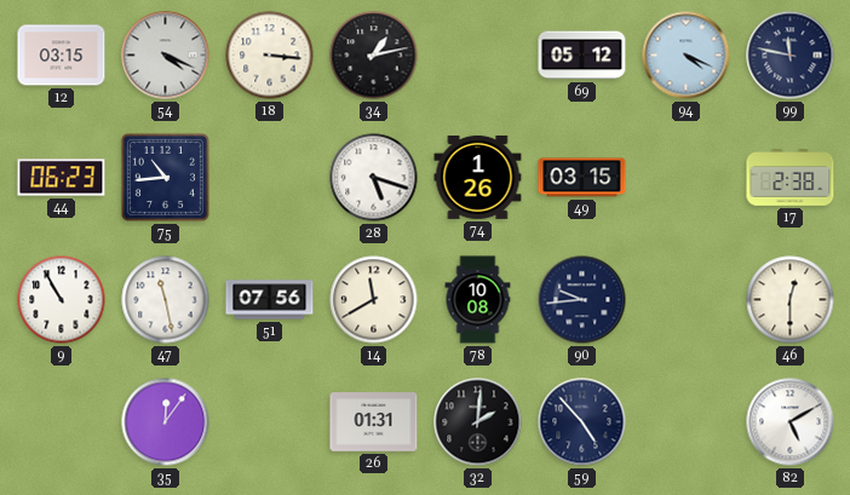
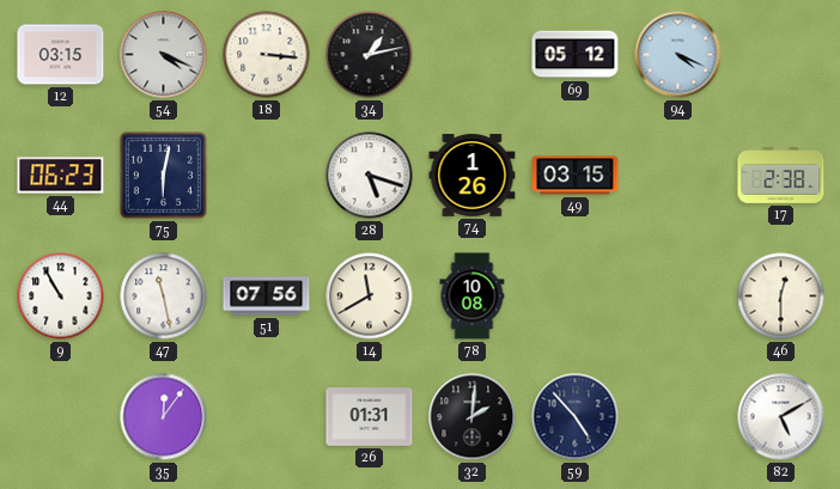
99: 11:47 -> none (791, 56)
75: 10:44 -> 6:02 (163, 175)
90: 9:44 -> none (582, 300)
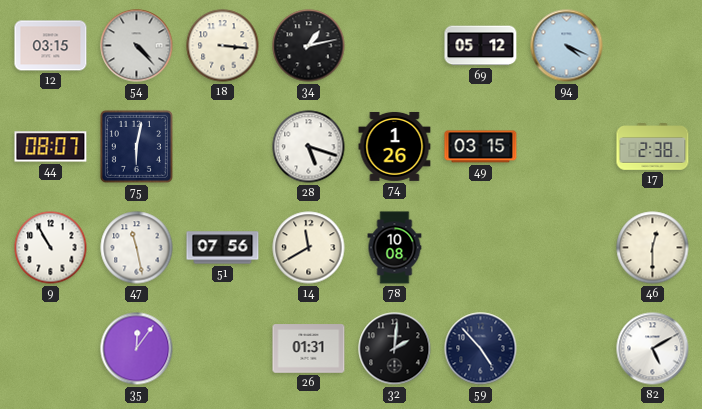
54: 4:19 -> 4:23 (137, 46)
44: 06:23 -> 08:07 (51, 147)
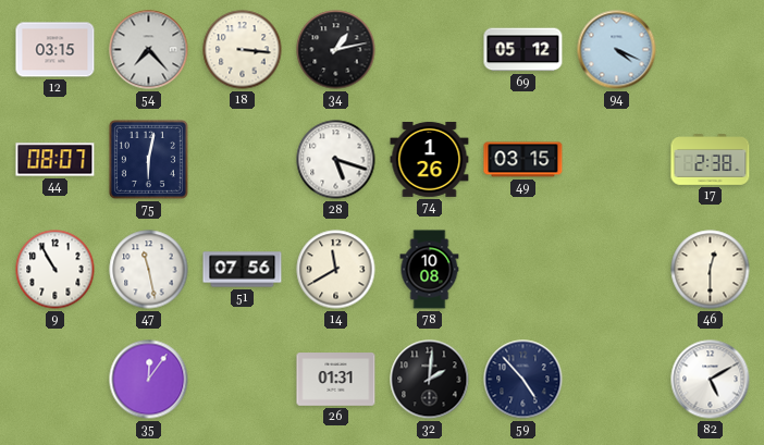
54: 4:23 -> 7:23 (149, 50)
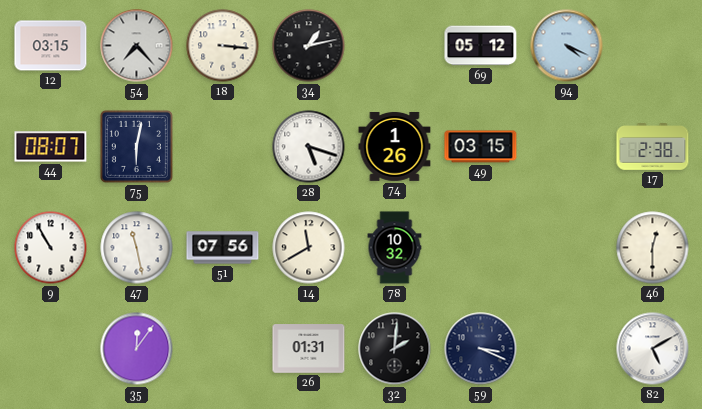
78: 10:08 -> 10:32 (395, 248)
59: 4:53 -> 3:19 (481, 349)
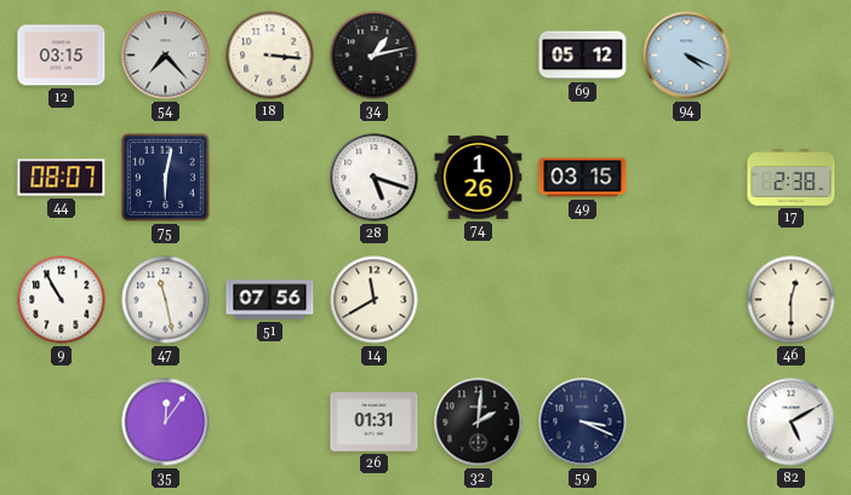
78: 10:32 -> none (395, 248)
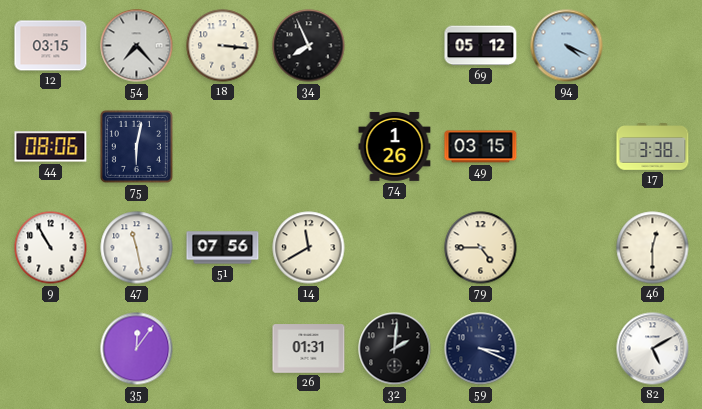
34: 1:13 -> 7:56 (309, 46)
44: 08:07 -> 08:06 (51, 147)
28: 5:18 -> none (375, 178)
17: 2:38 -> 3:38 (653, 147)
79: none -> 4:45 (481, 248)
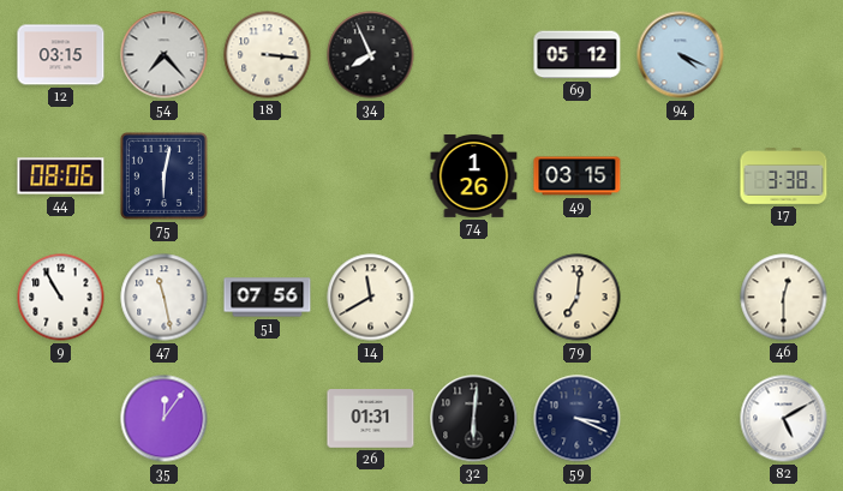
79: 4:45 -> 7:01 (578, 298)
32: 2:01 -> 6:01 (474, 419)
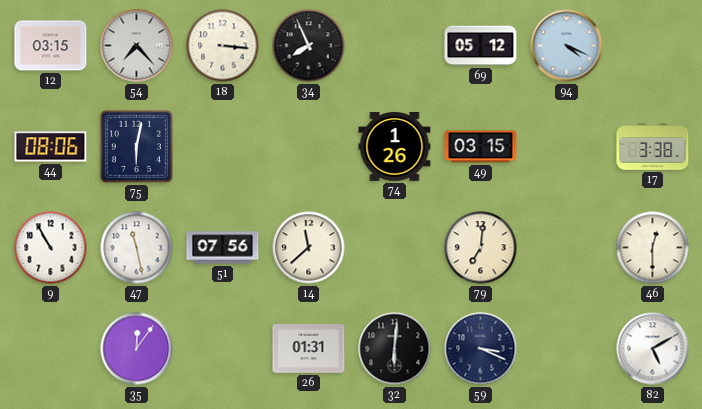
14: 11:40 -> 11:38 (309, 248)
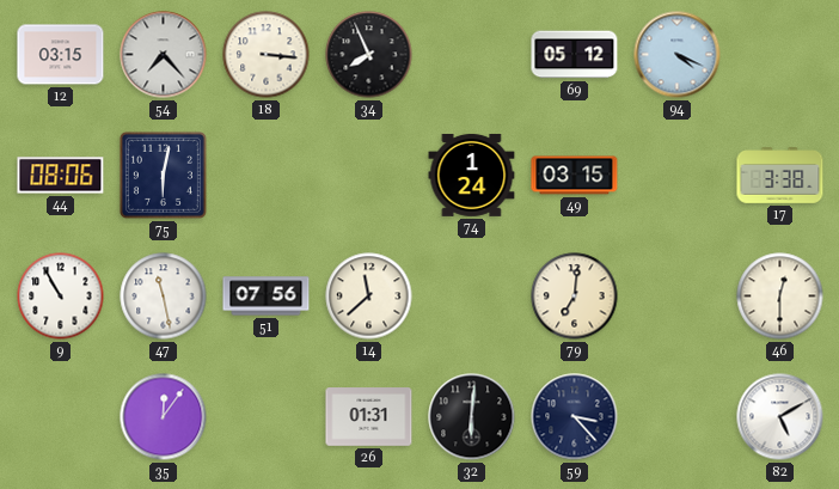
74: 1:26 -> 1:24 (472, 175)
59: 3:19 -> 3:23 (575, 417)
